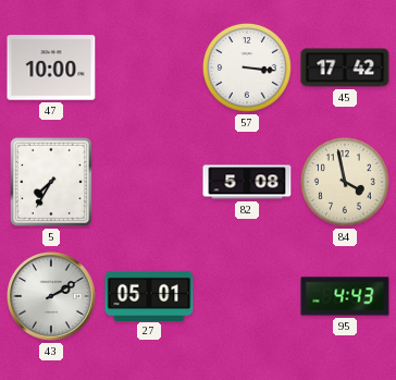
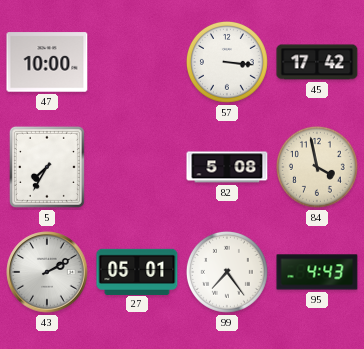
99: none -> 7:24 (227, 272)
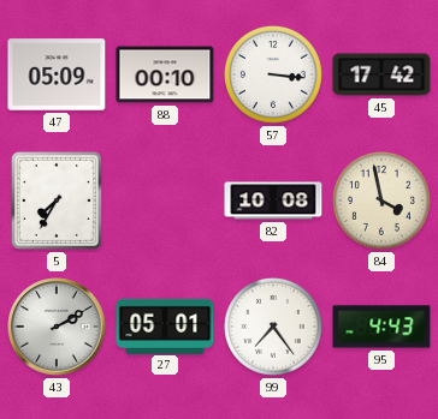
47: 10:00 -> 05:09 (57, 74)
88: none -> 00:10 (165, 74)
82: 5:08 -> 10:08 (273, 200)
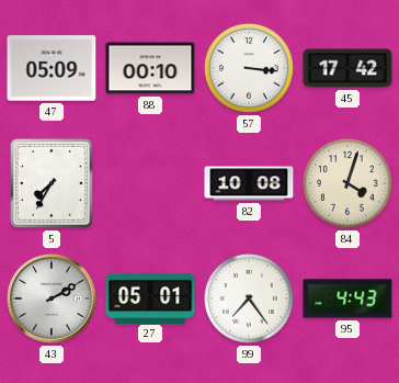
84: 3:58 -> 4:03 (347, 183)
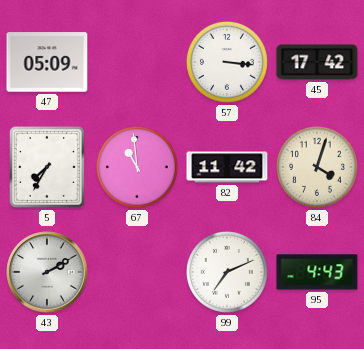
88: 00:10 -> none (150, 68)
67: none -> 10:59 (137, 167)
82: 10:08 -> 11:42 (227, 167)
27: 05:01 -> none (150, 297)
99: 7:24 -> 7:11 (227, 272)
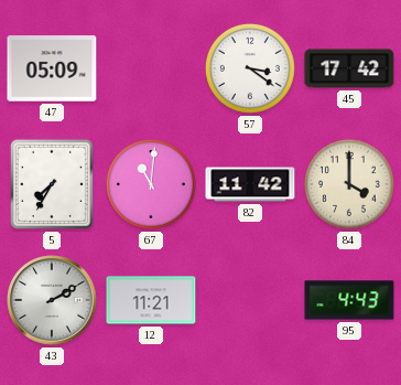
57: 3:16 -> 3:21 (250, 68)
67: 10:59 -> 11:01 (151, 184)
84: 4:03 -> 4:00 (349, 184)
12: none -> 11:21 (151, 300)
99: 7:11 -> none (227, 272)
